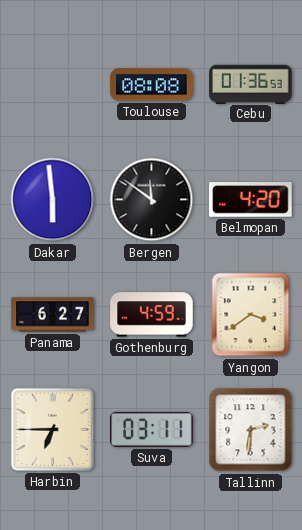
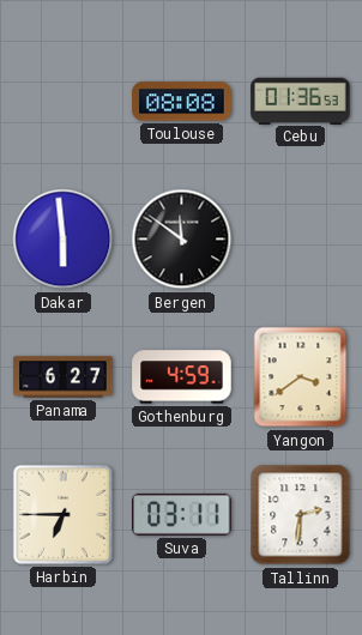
Belmopan: 4:20 -> none (251, 200)
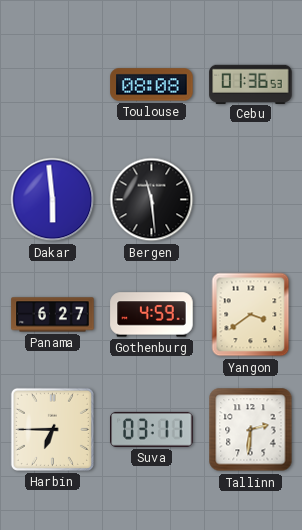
Bergen: 11:51 -> 11:29 (152, 200)
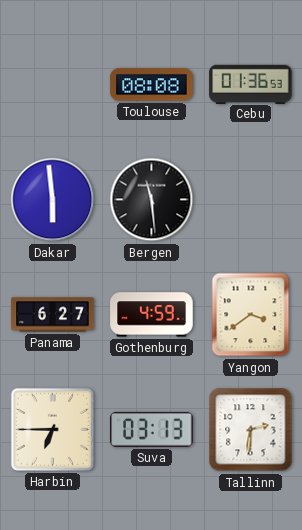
Suva: 03:11 -> 03:13 (152, 429)
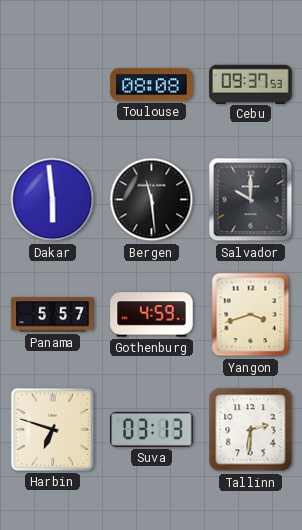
Cebu: 01:36 -> 09:37 (251, 84)
Salvador: none -> 10:00 (251, 200)
Panama: 6:27 -> 5:57 (53, 315)
Yangon: 3:39 -> 3:42 (251, 315)
Harbin: 6:45 -> 6:48 (52, 429)
